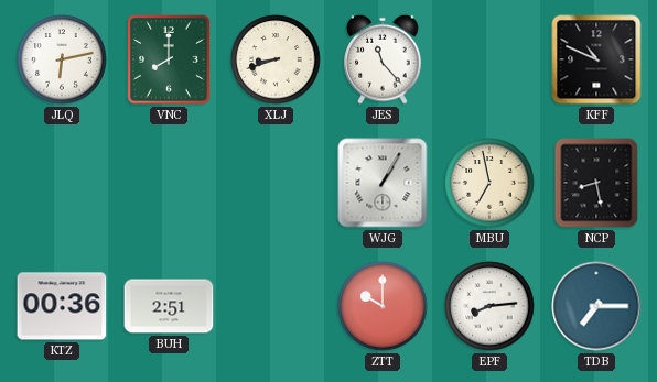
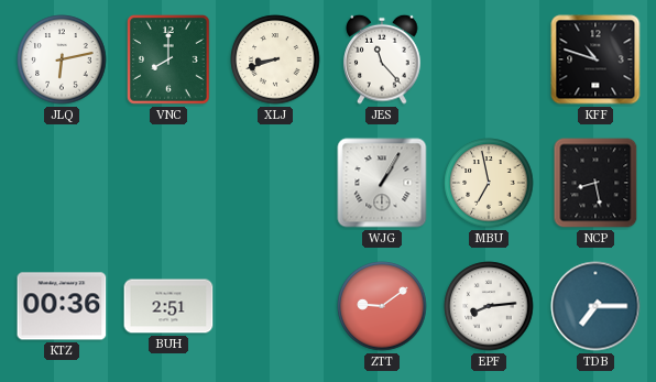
KFF: 10:49 -> 10:48 (595, 59)
ZTT: 10:00 -> 9:09 (382, 306)
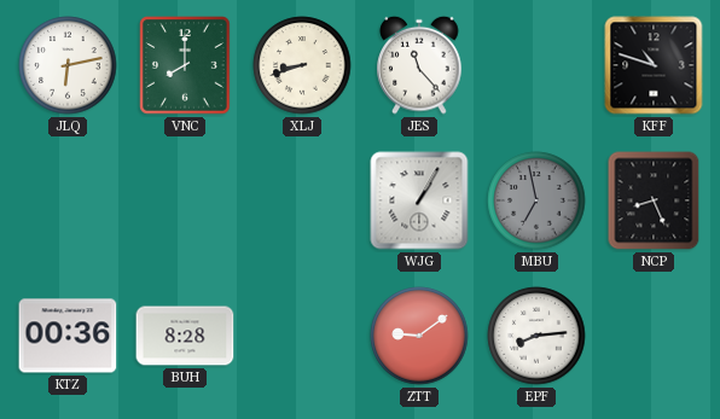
MBU dial: cream -> grey (536, 200)
NCP: 8:28 -> 8:26 (654, 200)
BUH: 2:51 -> 8:28 (185, 336)
TDB: 7:15 -> none (595, 306)
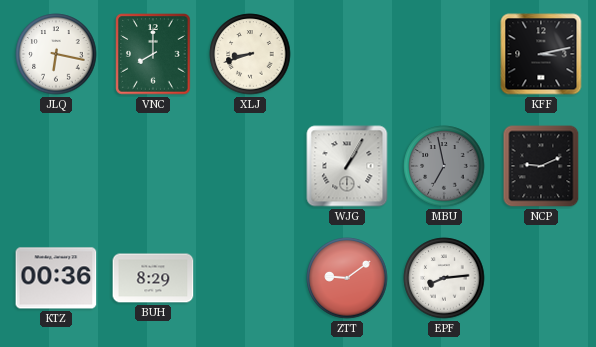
JLQ: 6:13 -> 6:17 (56, 54)
JES: 11:23 -> none (419, 65)
KFF: 10:48 -> 3:13 (541, 54)
NCP: 8:26 -> 9:11 (541, 166)
BUH: 8:28 -> 8:29 (153, 278)
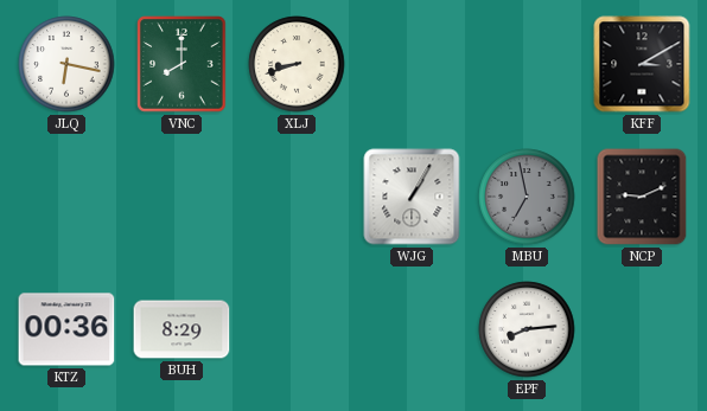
KFF: 3:13 -> 3:10 (642, 64)
ZTT: 9:09 -> none (347, 278)
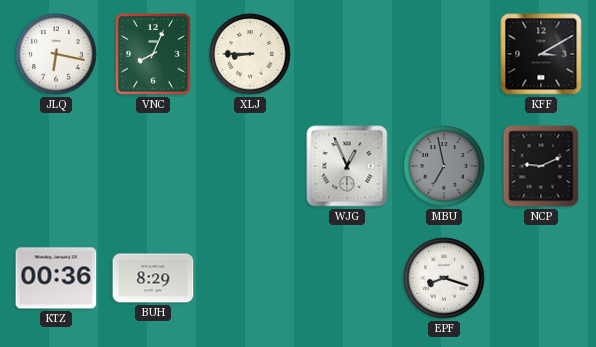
VNC: 8:00 -> 8:04 (153, 54)
XLJ: 8:42 -> 8:45 (250, 54)
WJG: 1:05 -> 12:56 (347, 166)
EPF: 8:14 -> 8:18 (444, 278)
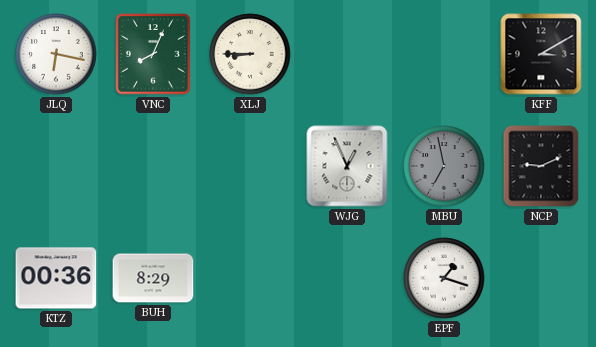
EPF: 8:18 -> 1:18 (444, 278)
